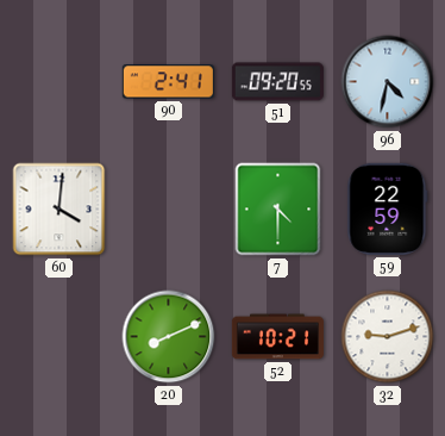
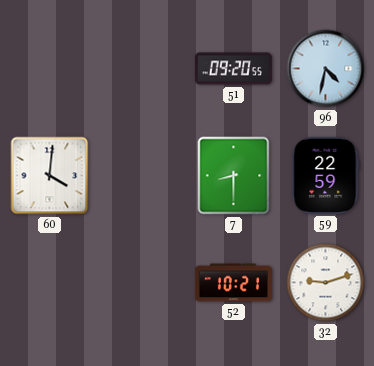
90: 2:41 -> none (168, 82)
7: 4:30 -> 8:30 (234, 176)
20: 8:11 -> none (169, 337)
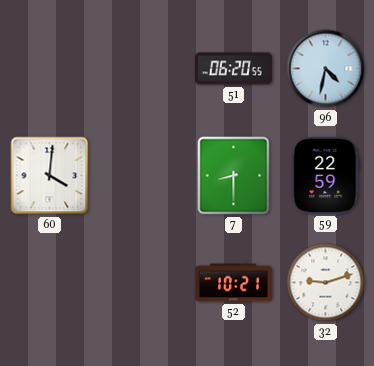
51: 09:20 -> 06:20 (233, 69)
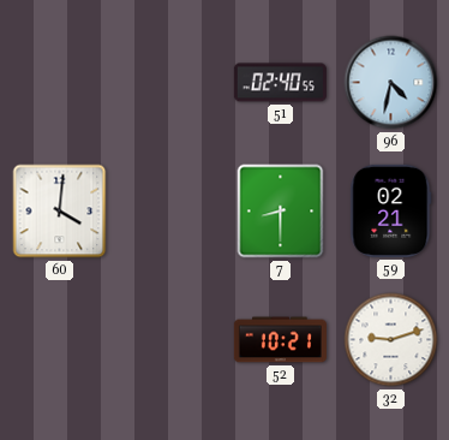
51: 06:20 -> 02:40 (280, 83)
59: 22:59 -> 02:21 (391, 210)
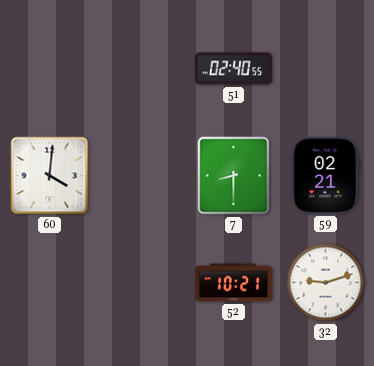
96: 4:32 -> none (391, 83)
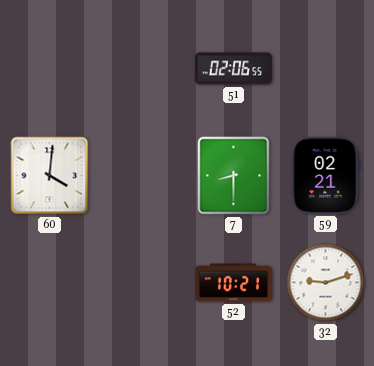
51: 02:40 -> 02:06 (233, 69)
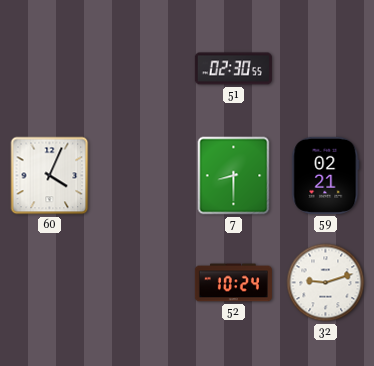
51: 02:06 -> 02:30 (233, 69)
60: 4:01 -> 4:04 (50, 176)
52: 10:21 -> 10:24 (233, 283)
